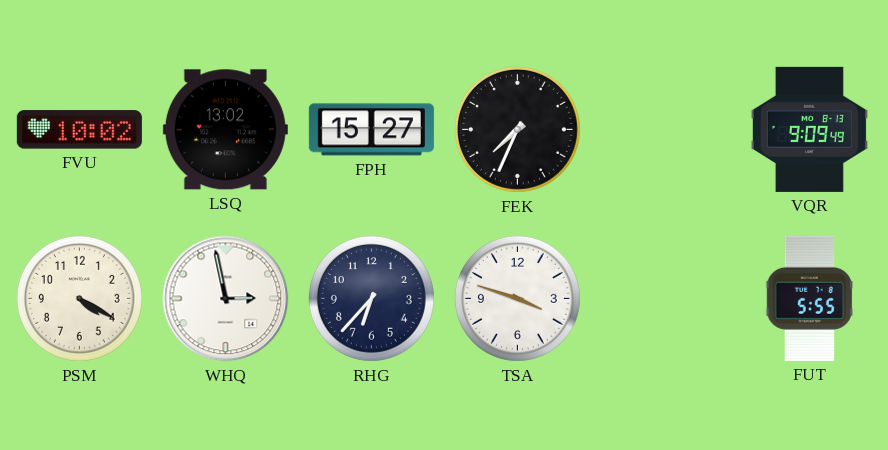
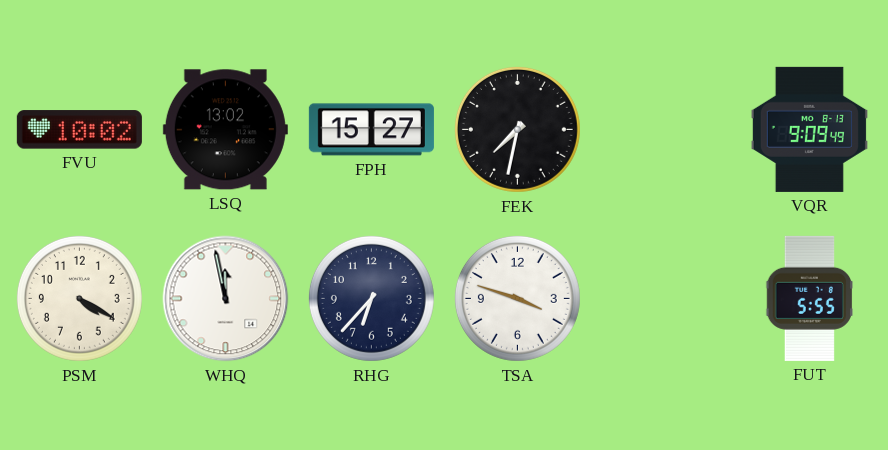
FEK: 7:34 -> 7:32 (517, 129)
WHQ: 2:58 -> 11:58 (226, 299)
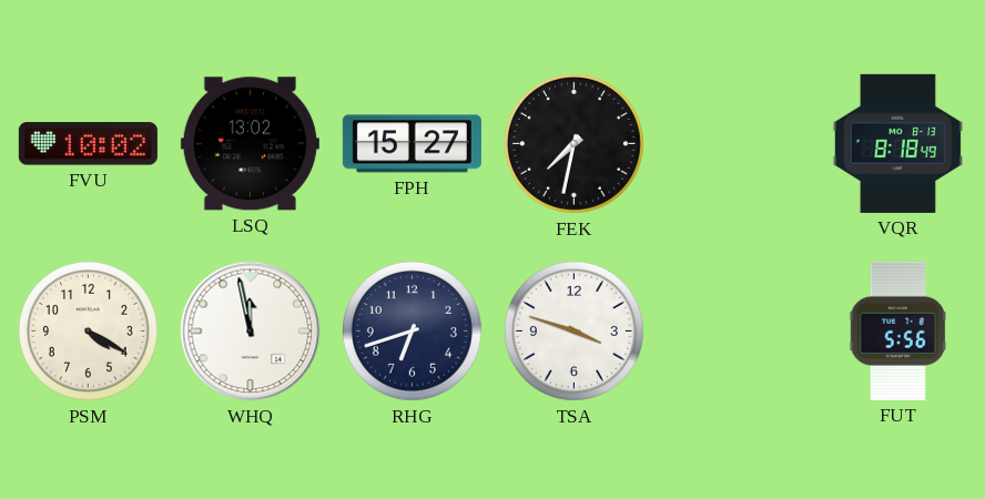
VQR: 9:09 -> 8:18 (897, 143)
RHG: 6:37 -> 6:42 (412, 330)
FUT: 5:55 -> 5:56 (897, 330)
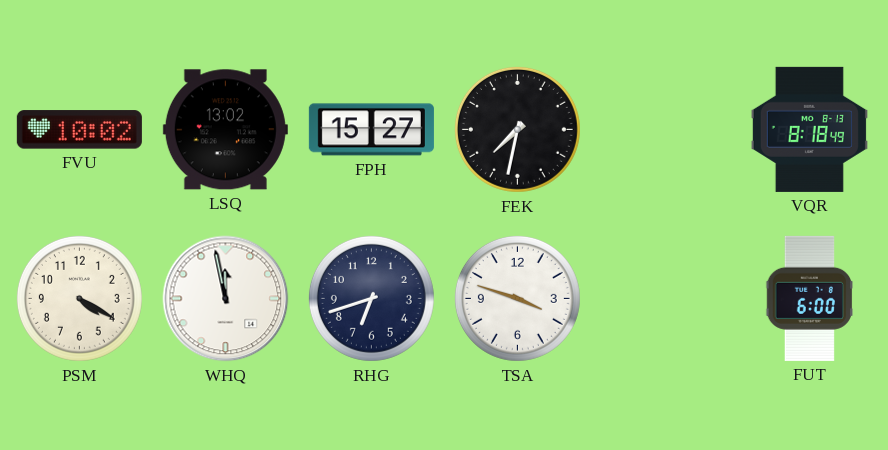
FUT: 5:56 -> 6:00 (809, 298)
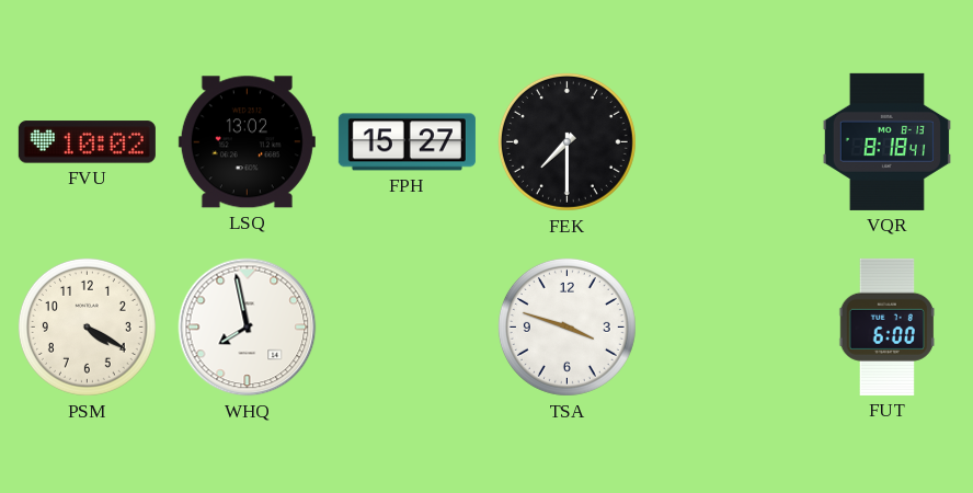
FEK: 7:32 -> 7:30 (566, 141)
VQR: 8:18:49 -> 8:18:41 (886, 141)
WHQ: 11:58 -> 7:58 (248, 328)
RHG: 6:42 -> none (371, 298)
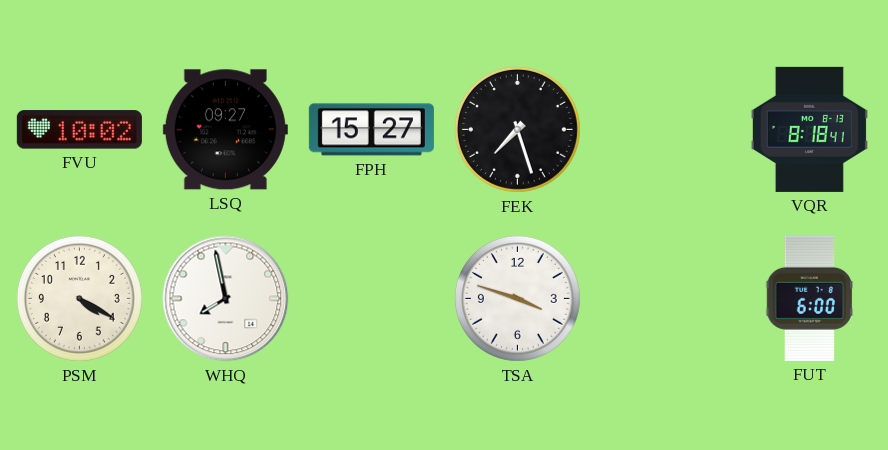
LSQ: 13:02 -> 09:27 (225, 130)
FEK: 7:30 -> 7:27 (517, 129)
